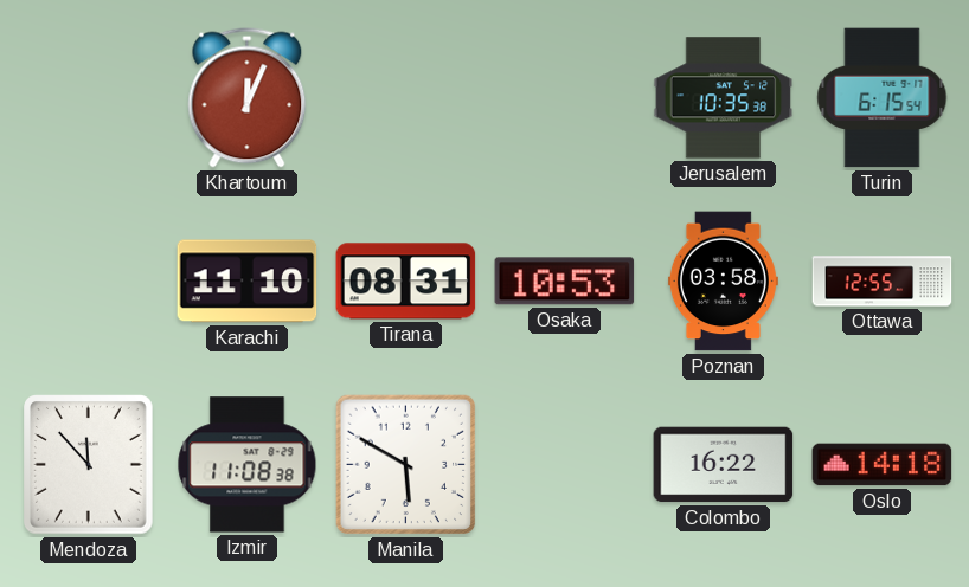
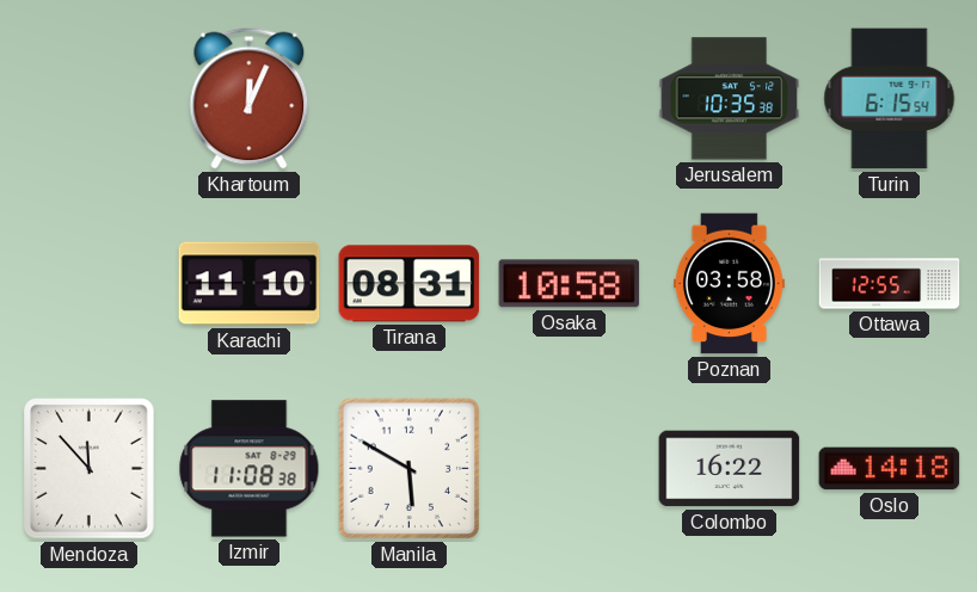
Osaka: 10:53 -> 10:58 (570, 284)
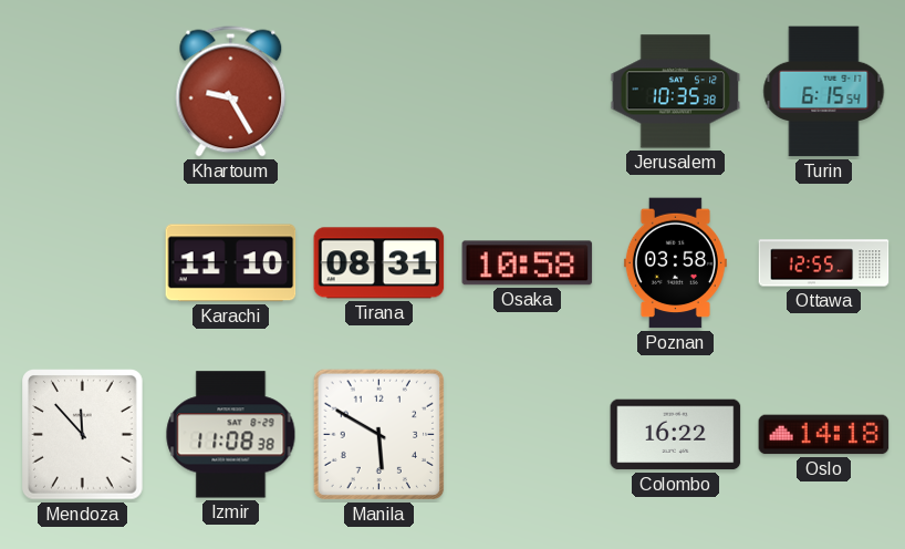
Khartoum: 12:04 -> 9:25 (231, 92)
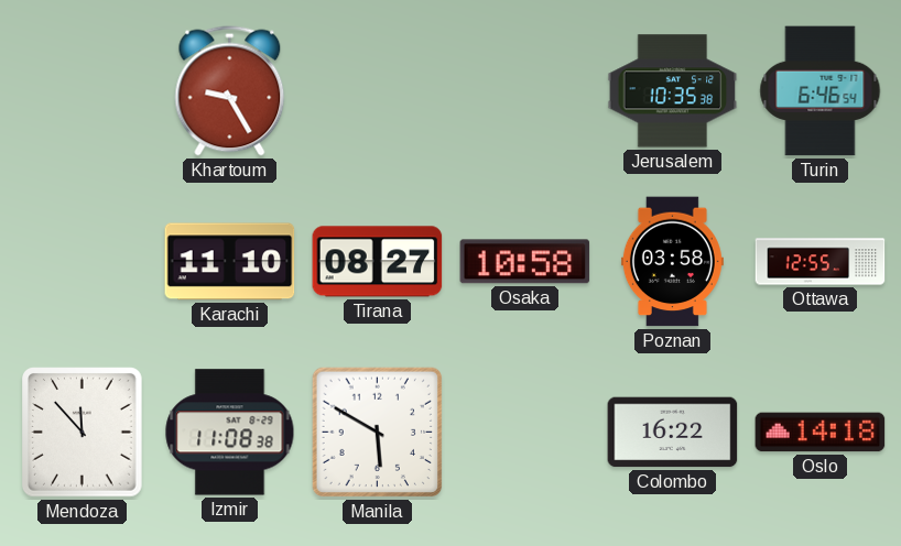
Turin: 6:15 -> 6:46 (821, 91)
Tirana: 08:31 -> 08:27 (378, 262)
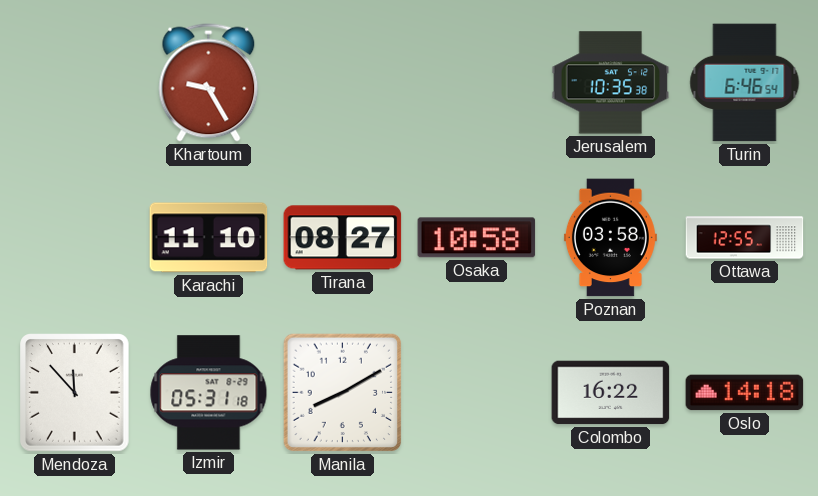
Izmir: 11:08 -> 05:31 (209, 393)
Manila: 5:50 -> 8:10 (343, 393)
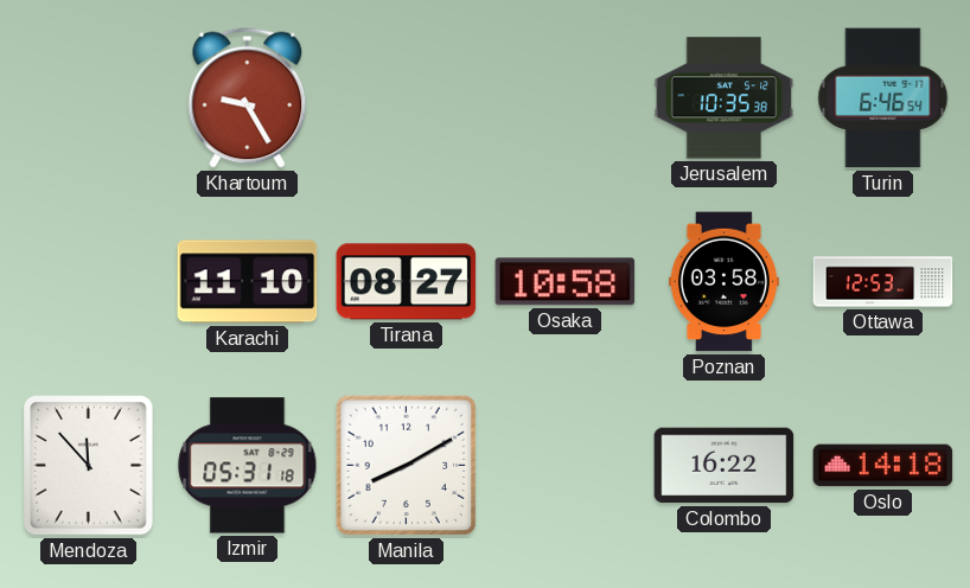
Ottawa: 12:55 -> 12:53 (883, 282)
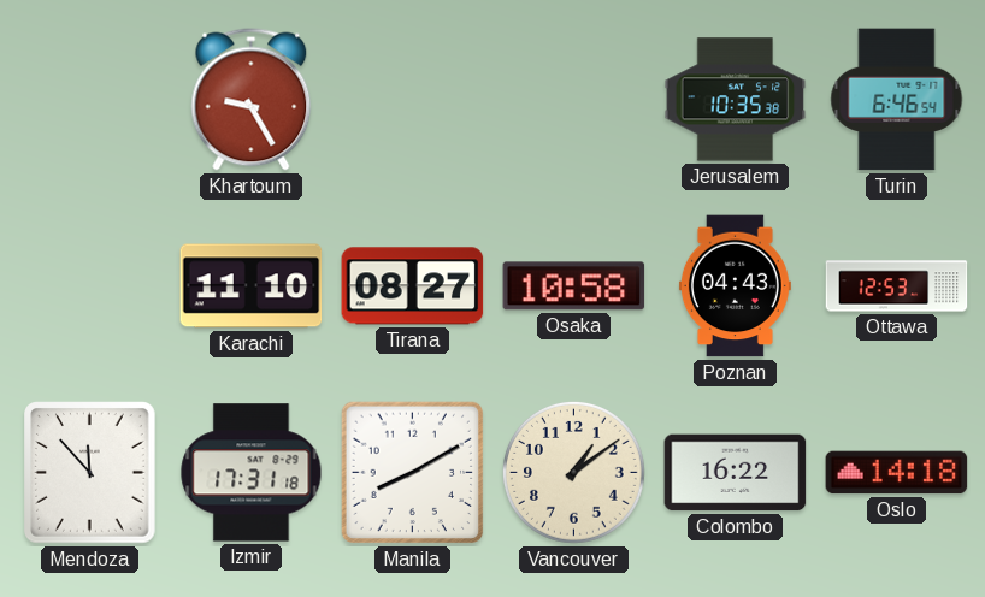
Poznan: 03:58 -> 04:43 (735, 286)
Izmir: 05:31 -> 17:31 (252, 473)
Vancouver: none -> 1:09 (573, 472)
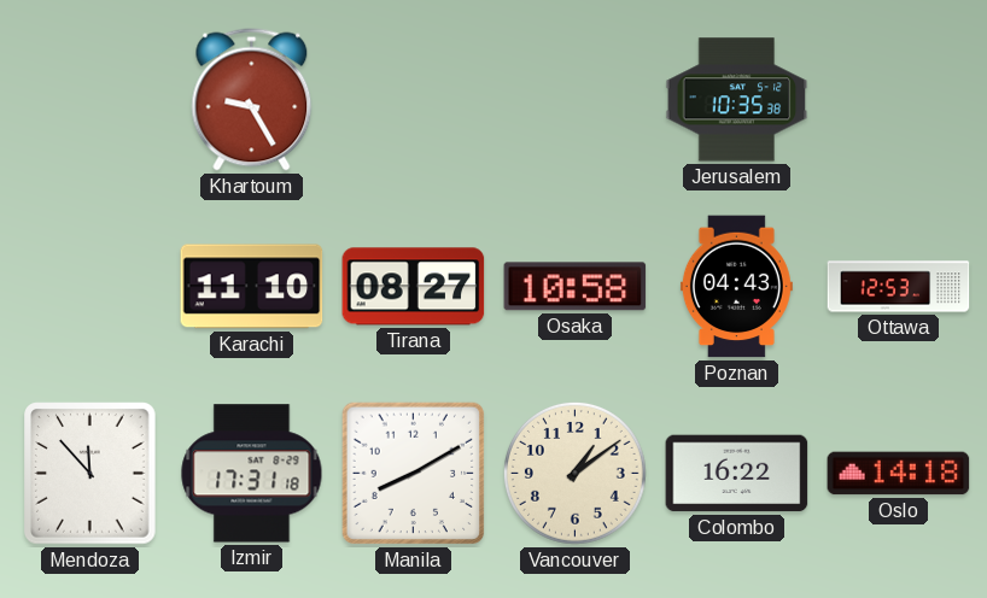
Turin: 6:46 -> none (897, 100)
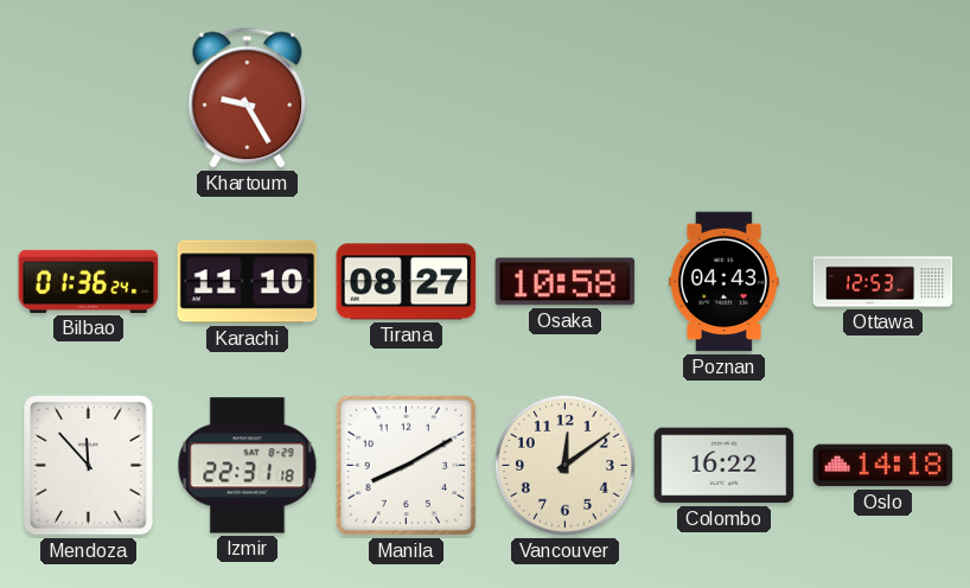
Jerusalem: 10:35 -> none (737, 100)
Bilbao: none -> 01:36 (89, 281)
Izmir: 17:31 -> 22:31 (248, 466)
Vancouver: 1:09 -> 12:09 (564, 465)
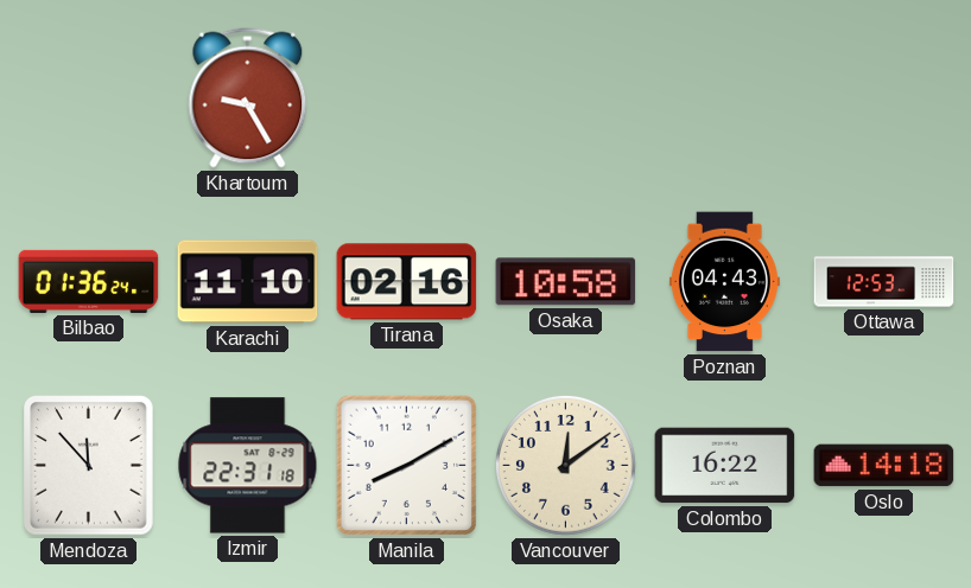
Tirana: 08:27 -> 02:16 (407, 282)
